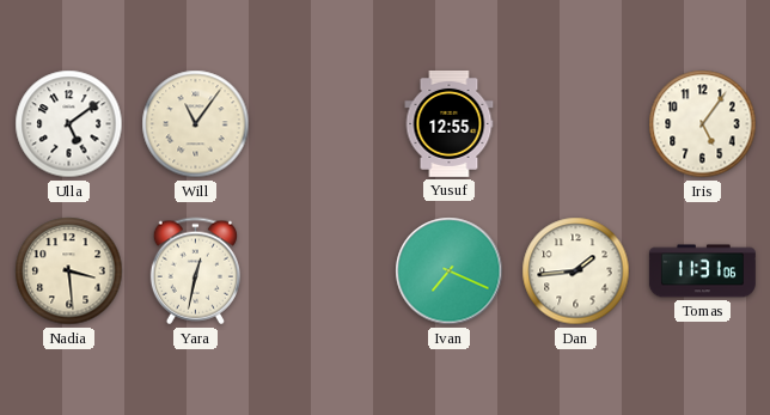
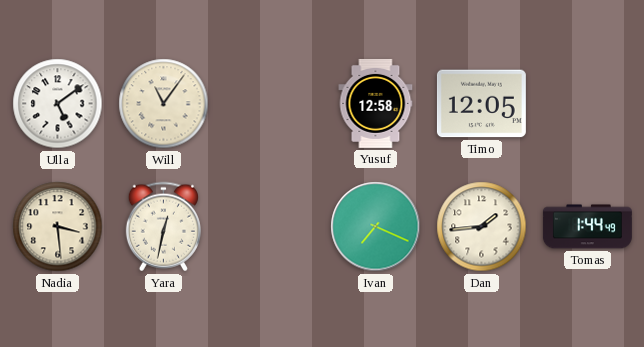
Yusuf: 12:55 -> 12:58 (376, 103)
Timo: none -> 12:05 (481, 104)
Iris: 5:06 -> none (703, 124)
Tomas: 11:31 -> 1:44 (587, 227)
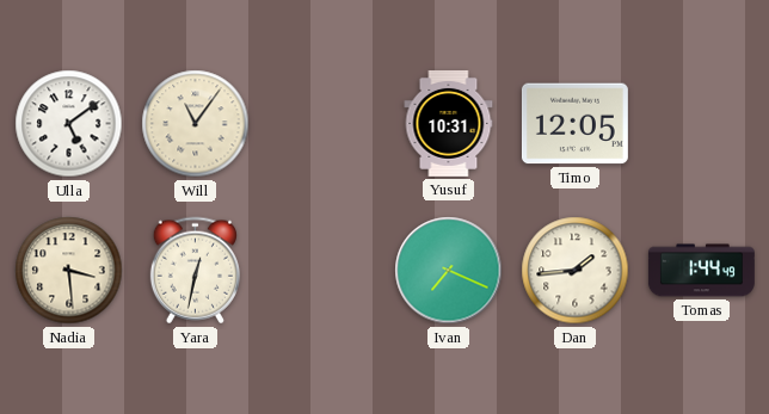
Yusuf: 12:58 -> 10:31 (449, 123)
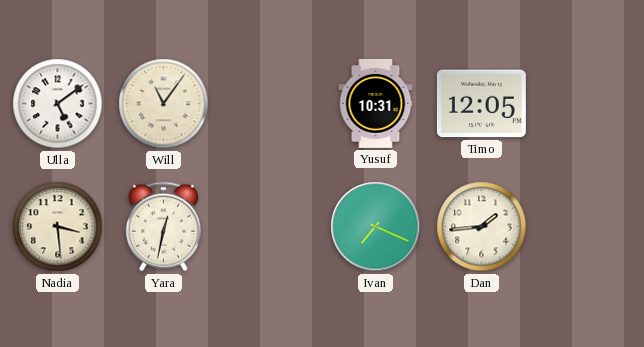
Tomas: 1:44 -> none (701, 271)
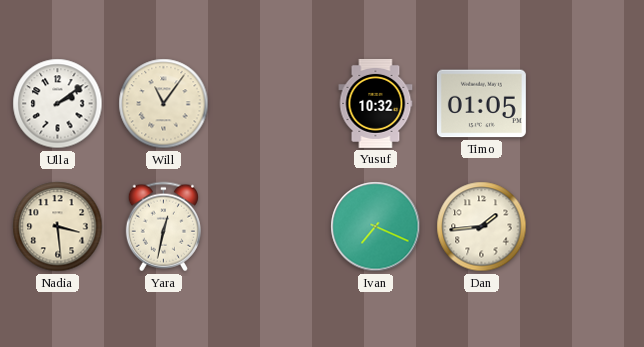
Ulla: 5:09 -> 2:09 (58, 104)
Yusuf: 10:31 -> 10:32 (376, 103)
Timo: 12:05 -> 01:05 (481, 104)
